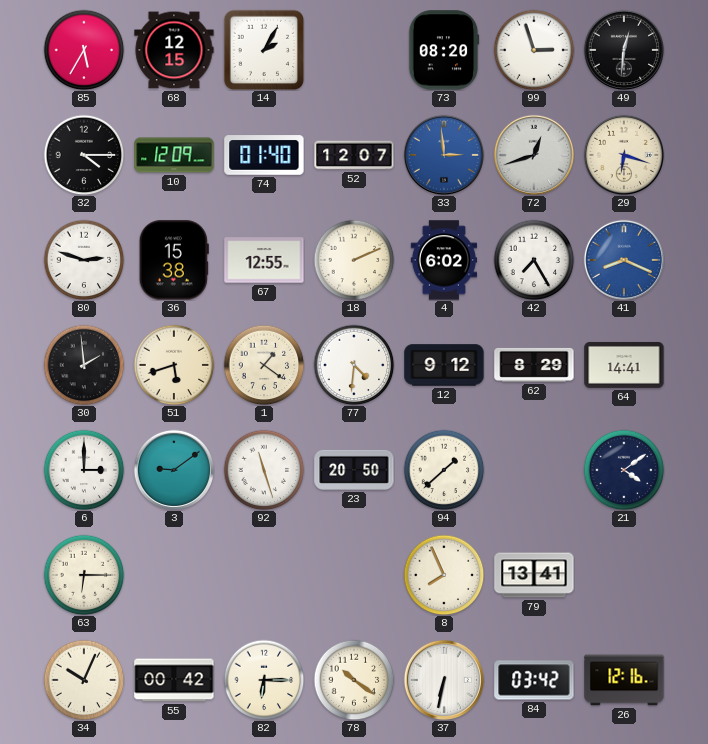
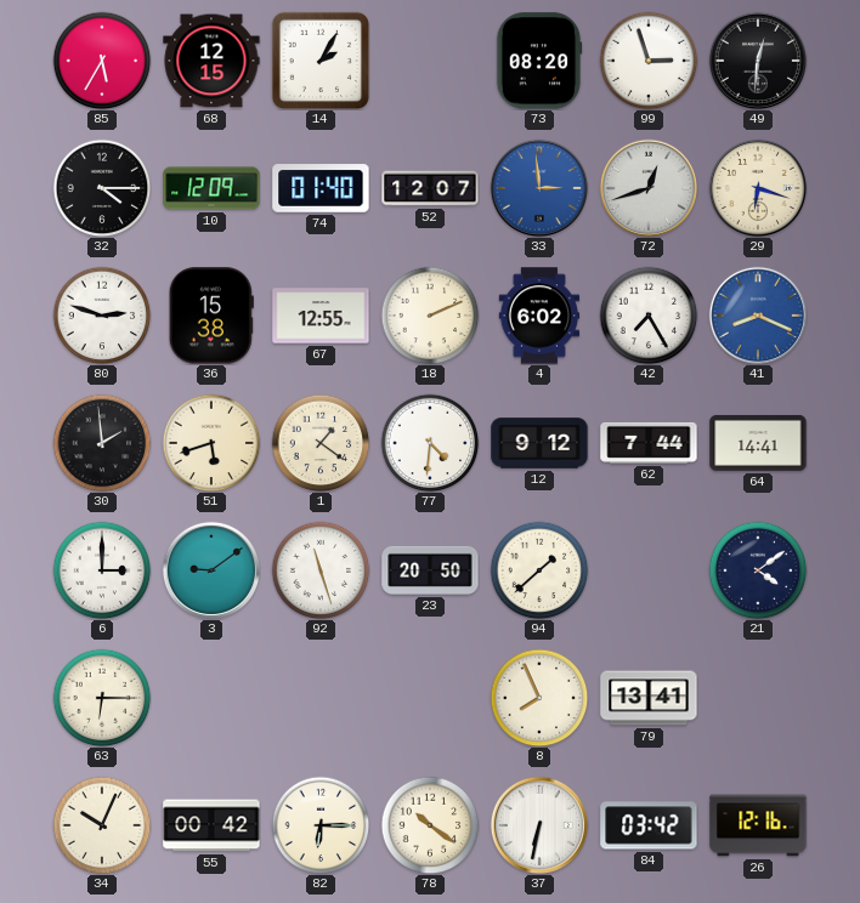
62: 8:29 -> 7:44 (649, 443)
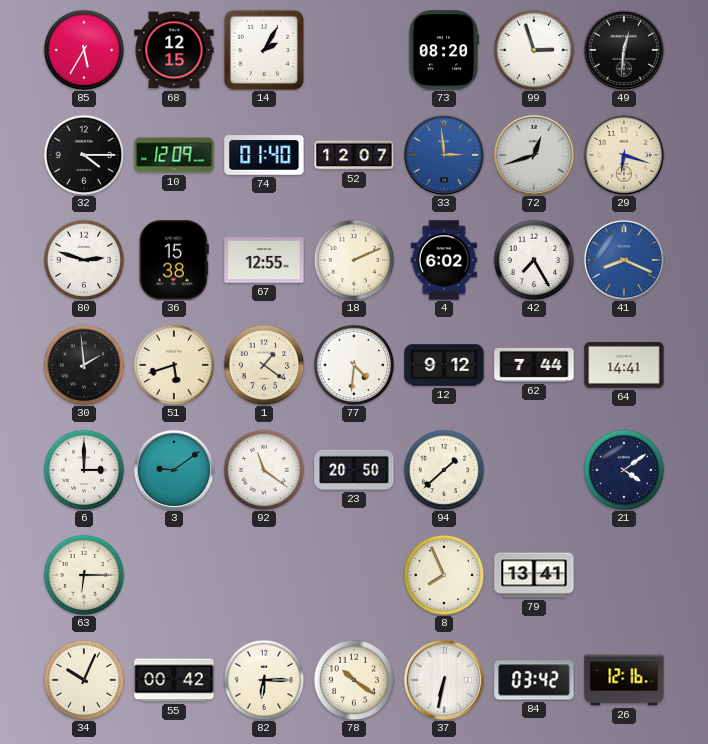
92: 11:27 -> 11:21 (264, 470)
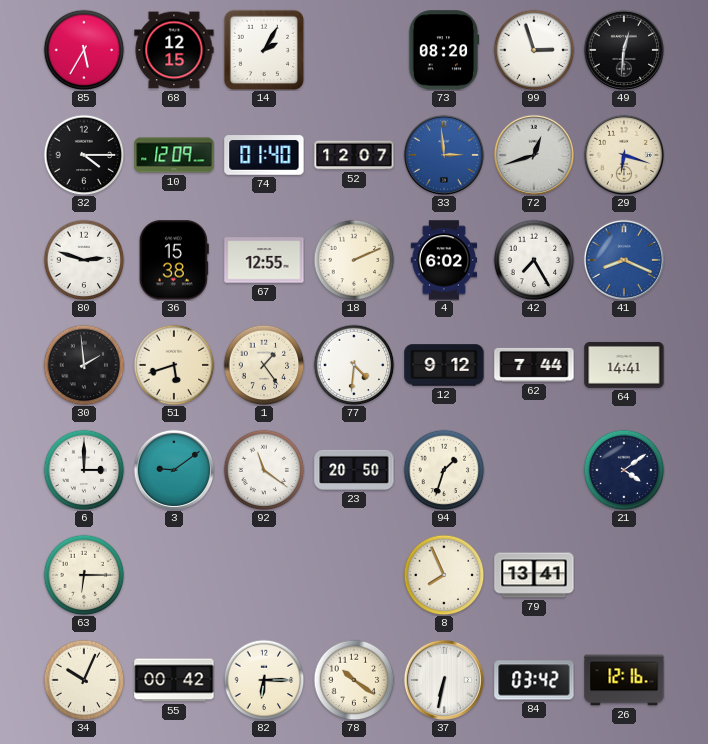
1: 1:21 -> 1:24 (264, 365)
94: 1:38 -> 1:33 (444, 470)
